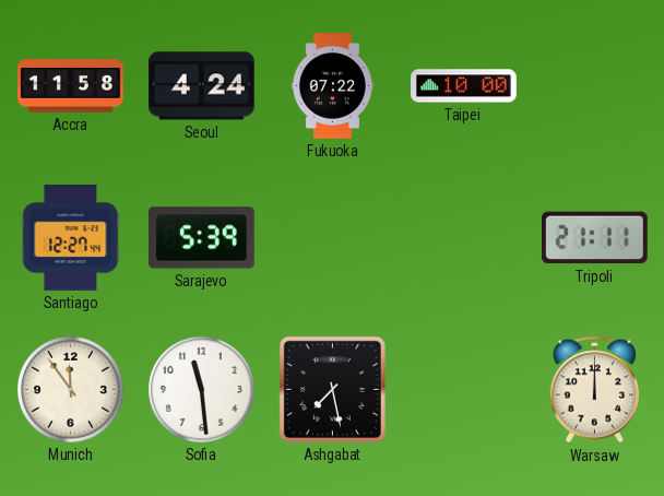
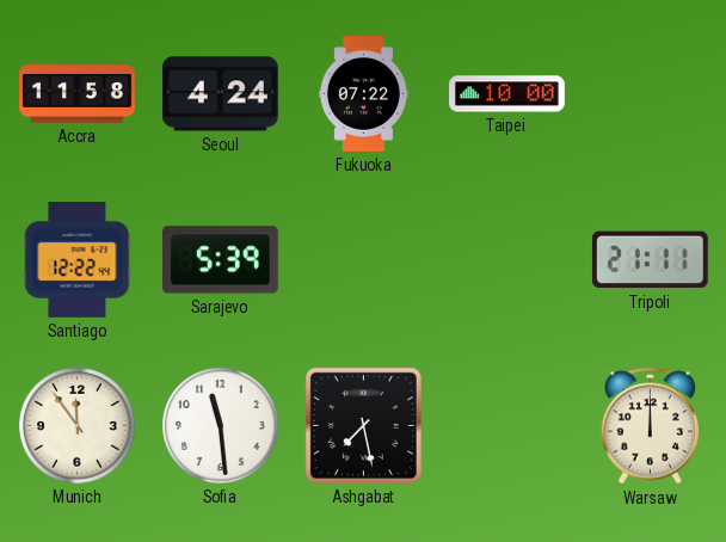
Santiago: 12:27 -> 12:22 (78, 260)
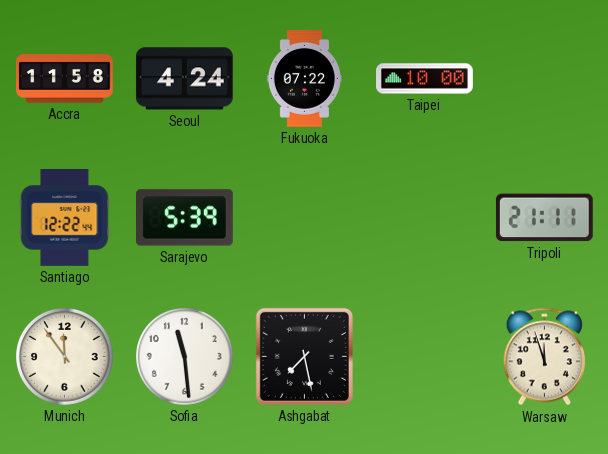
Warsaw: 12:00 -> 11:57 (544, 357)
